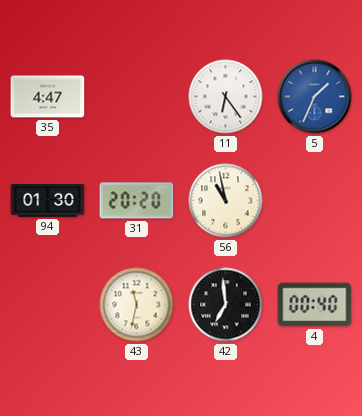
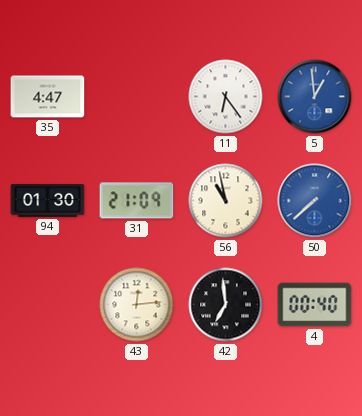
5: 1:34 -> 12:59 (315, 97)
31: 20:20 -> 21:09 (137, 201)
50: none -> 7:38 (315, 201)
43: 11:32 -> 12:14 (137, 305)
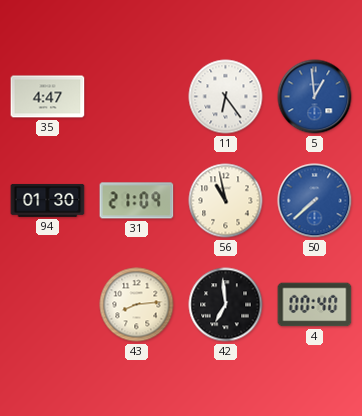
43: 12:14 -> 8:14 (137, 305)
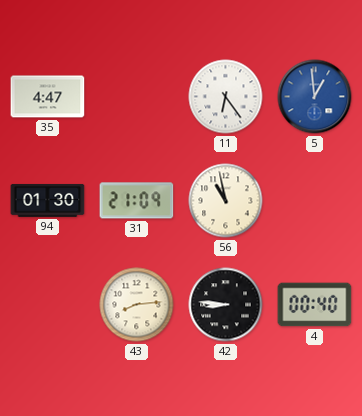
50: 7:38 -> none (315, 201)
42: 6:59 -> 8:46 (226, 305)
